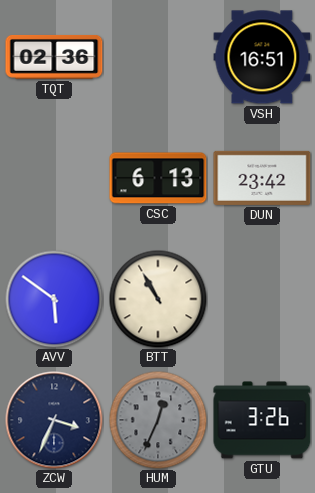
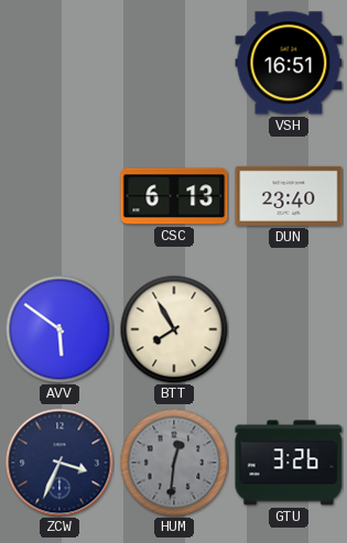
TQT: 02:36 -> none (54, 57)
DUN: 23:42 -> 23:40 (289, 196)
BTT: 10:55 -> 7:55 (174, 329)
HUM: 12:34 -> 12:31 (174, 463)
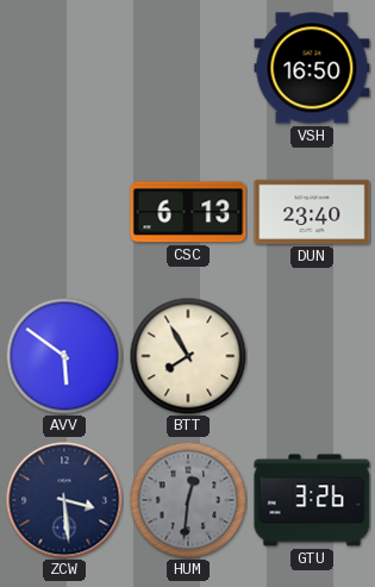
VSH: 16:51 -> 16:50 (312, 68)
ZCW: 3:34 -> 3:29 (64, 500)
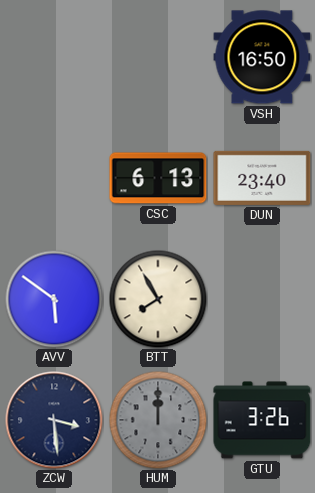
HUM: 12:31 -> 12:00 (158, 420)
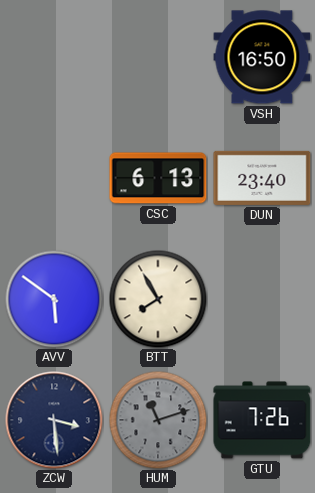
HUM: 12:00 -> 11:12 (158, 420)
GTU: 3:26 -> 7:26 (262, 420)
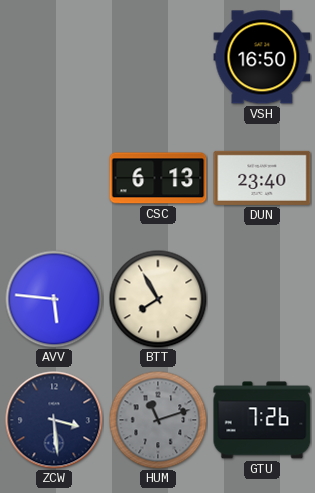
AVV: 5:51 -> 5:46 (54, 299)
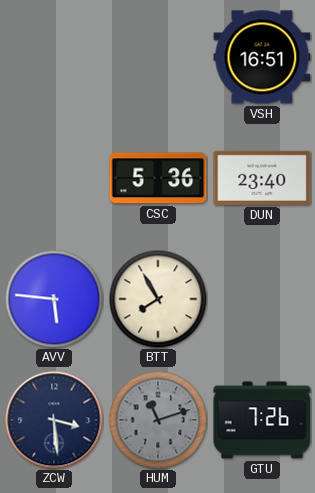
VSH: 16:50 -> 16:51 (262, 57)
CSC: 6:13 -> 5:36 (158, 178)
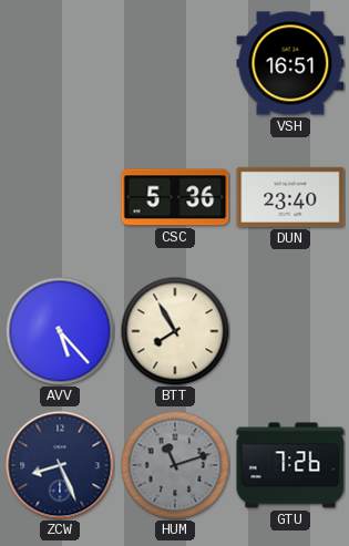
AVV: 5:46 -> 5:23 (60, 331)
ZCW: 3:29 -> 8:26 (60, 465)
